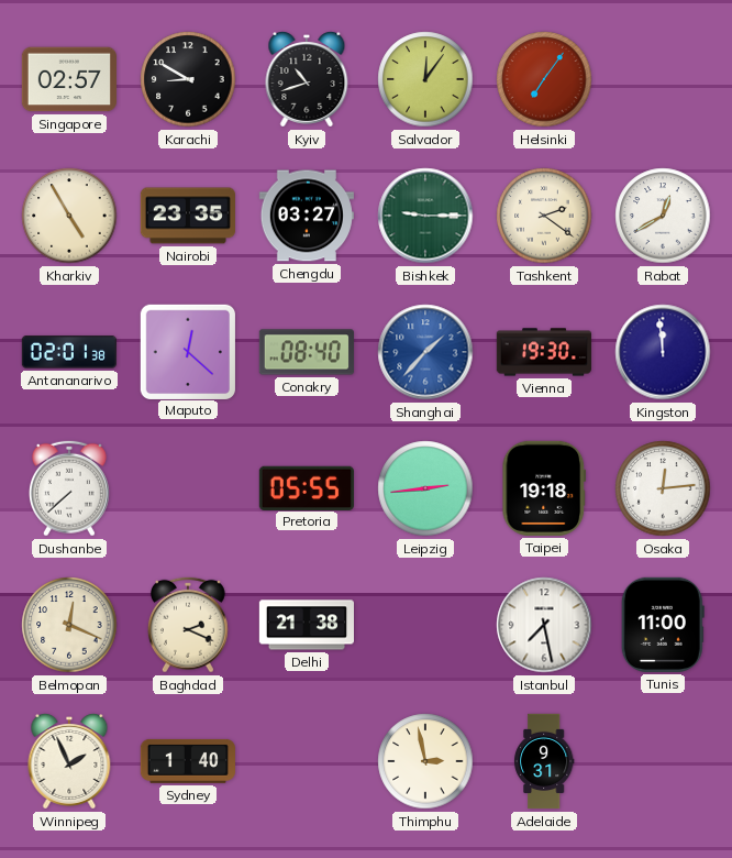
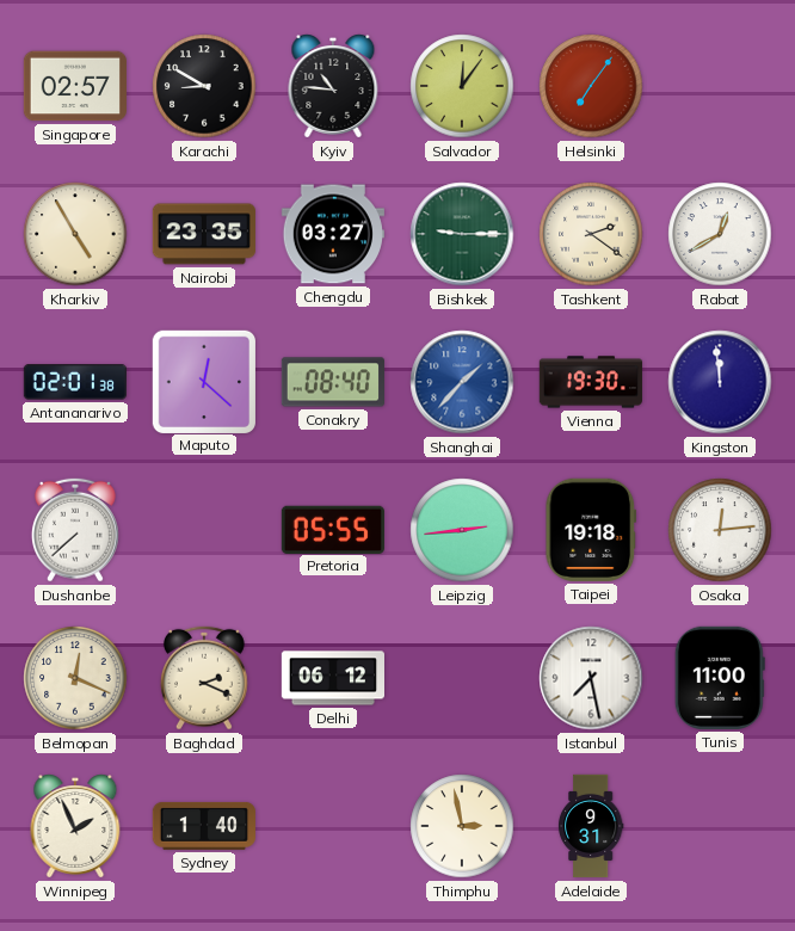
Kyiv: 10:42 -> 10:46 (333, 86)
Delhi: 21:38 -> 06:12 (332, 678)
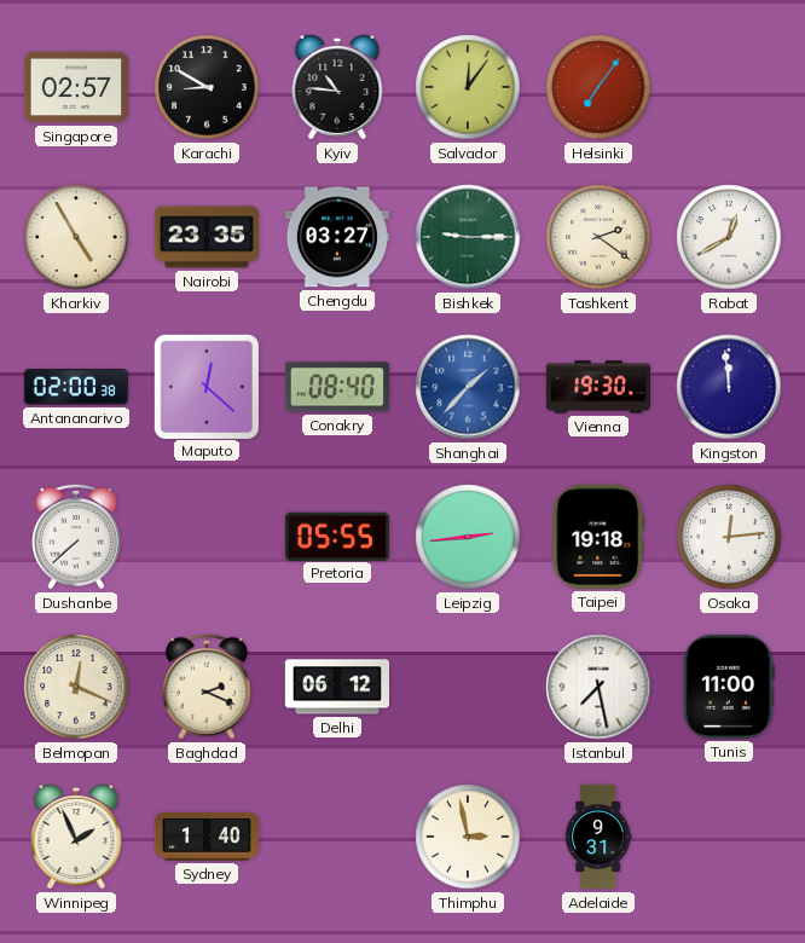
Antananarivo: 02:01 -> 02:00 (76, 387)
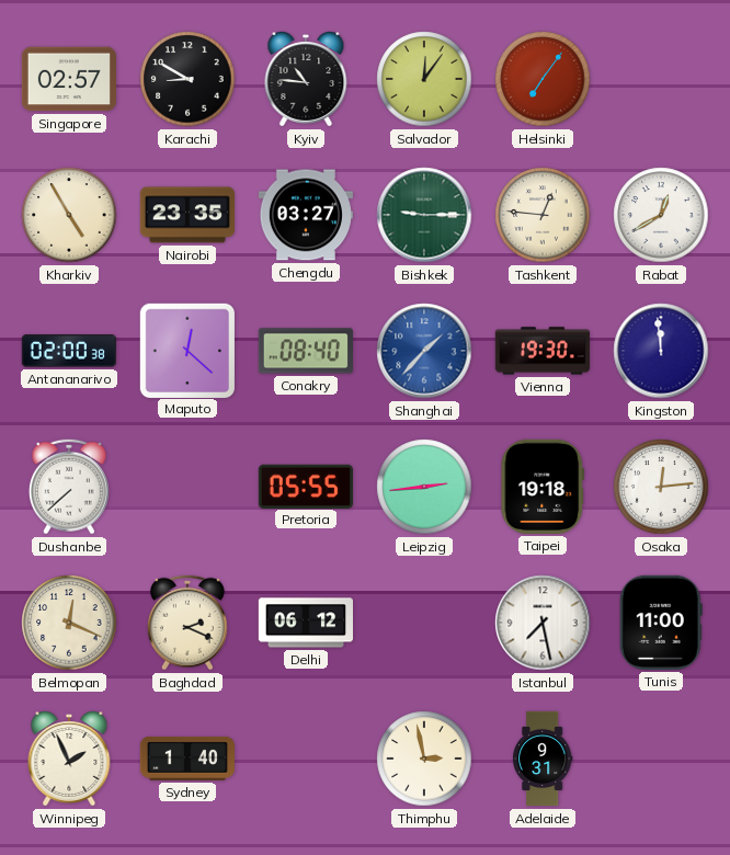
Tashkent: 2:21 -> 12:46 (543, 215)
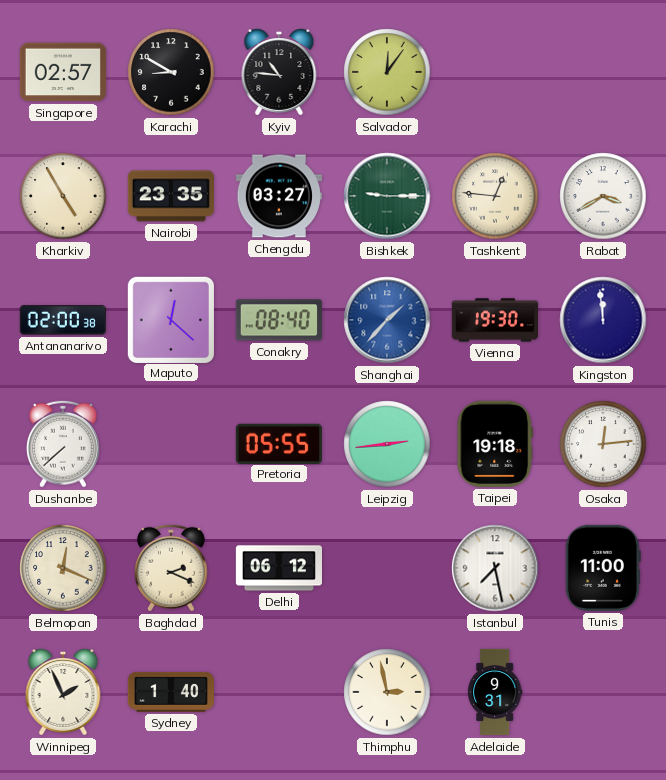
Helsinki: 7:06 -> none (543, 79)
Rabat: 12:40 -> 3:40 (603, 196)
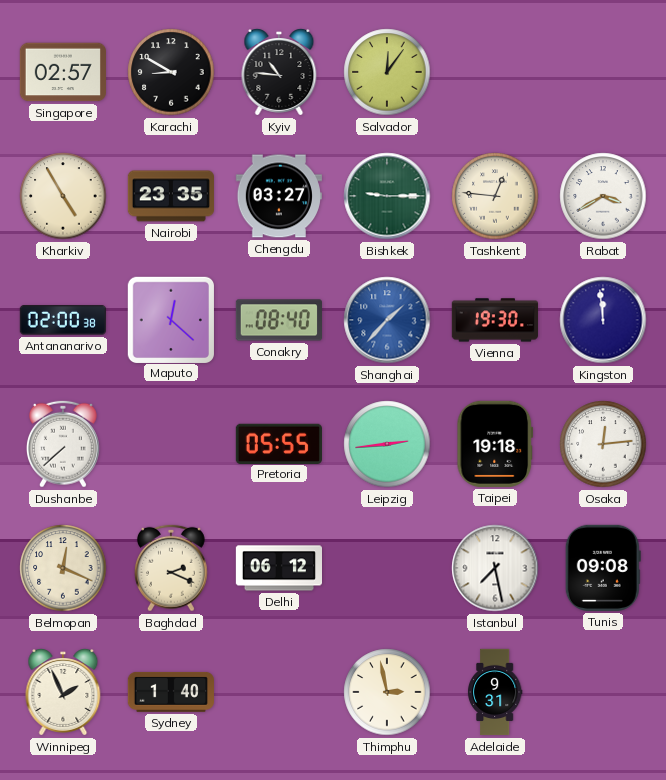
Tunis: 11:00 -> 09:08 (603, 568)
